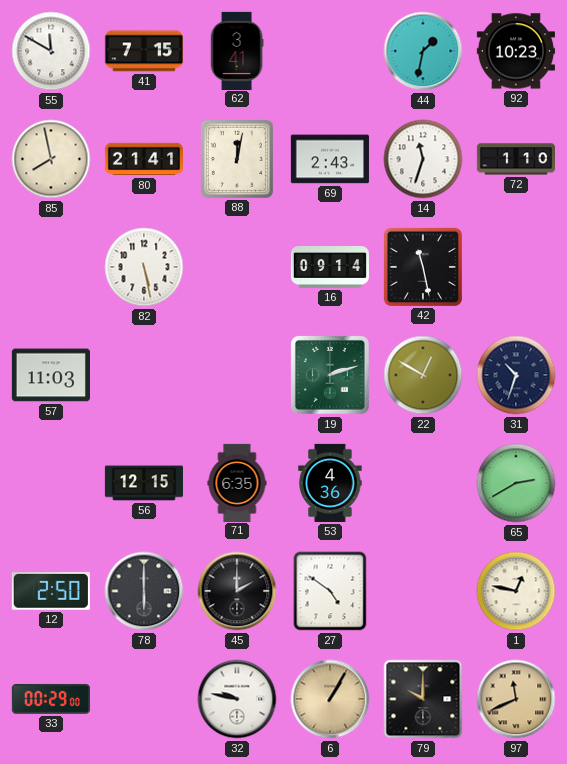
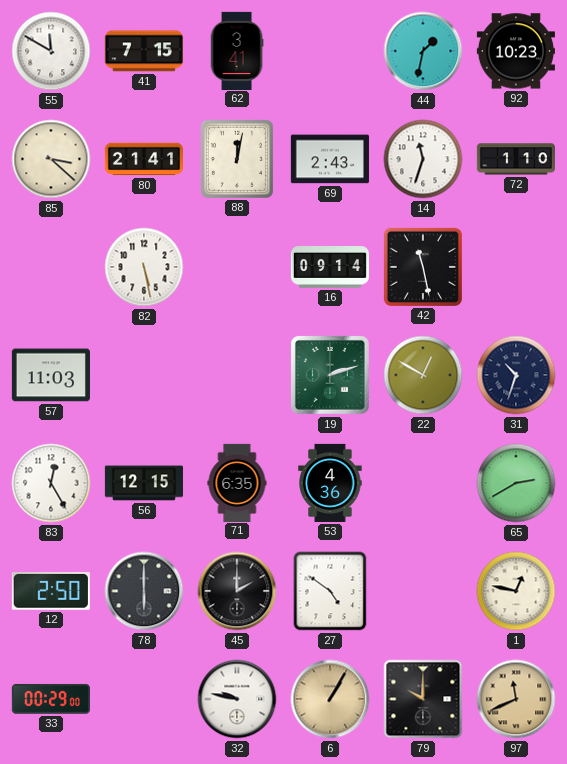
85: 7:58 -> 3:22 (51, 159)
83: none -> 12:25 (51, 483)
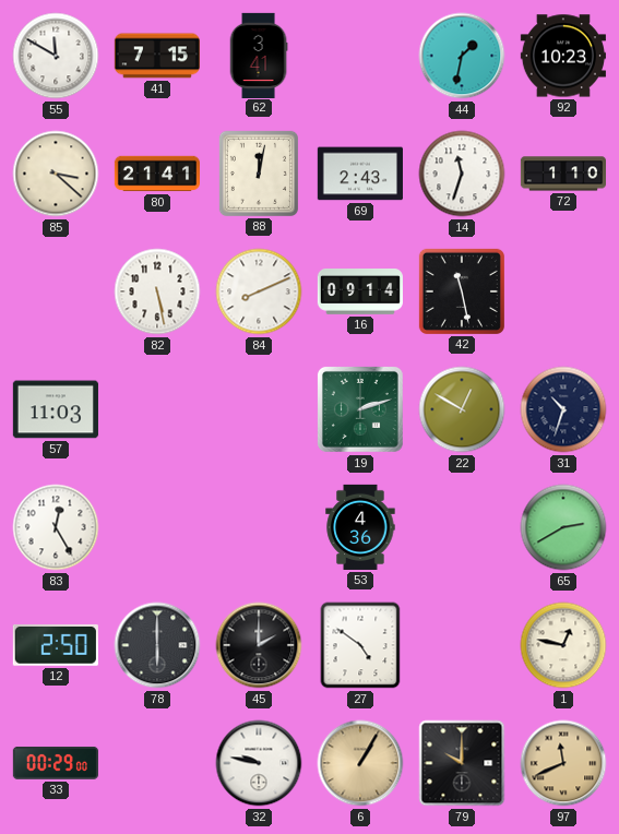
84: none -> 8:11 (259, 291)
56: 12:15 -> none (144, 483)
71: 6:35 -> none (237, 482)
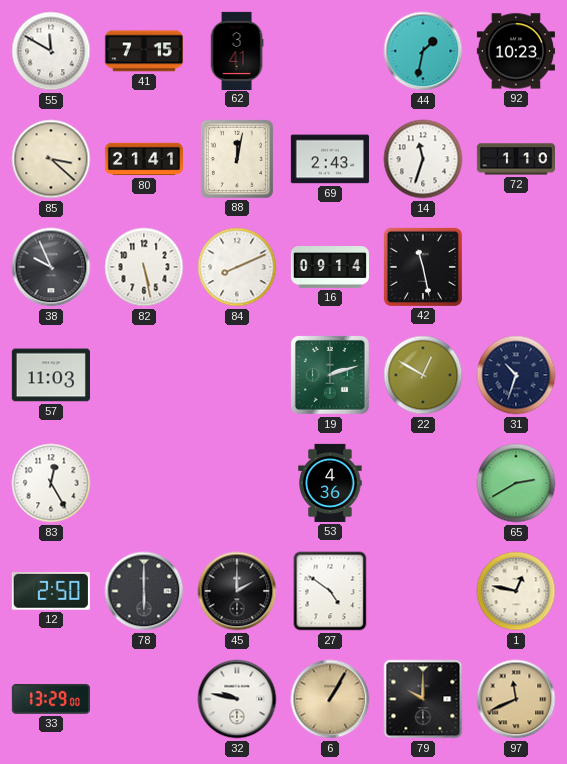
38: none -> 9:56 (51, 267)
33: 00:29 -> 13:29 (51, 699)
